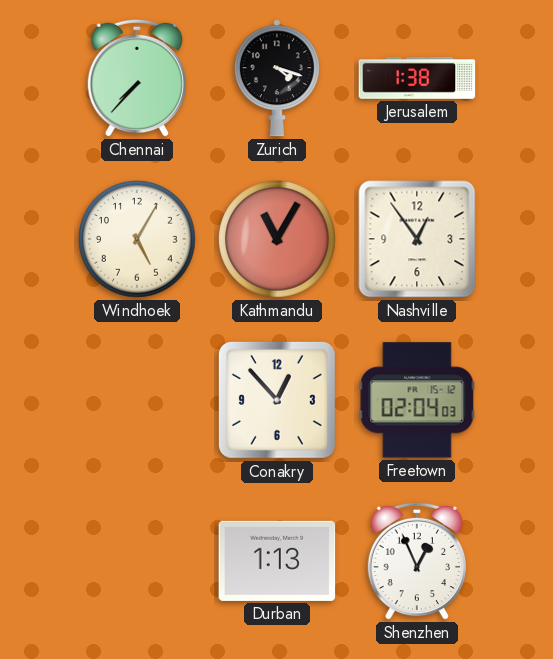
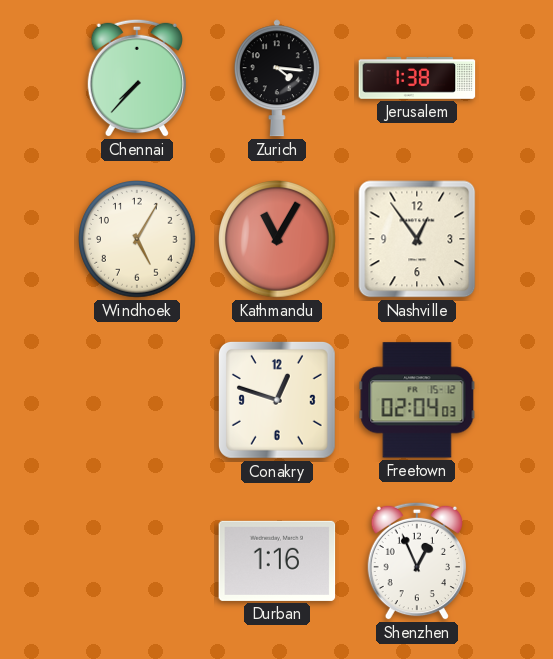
Zurich: 4:18 -> 4:16 (277, 78)
Conakry: 12:53 -> 12:48 (277, 400)
Durban: 1:13 -> 1:16 (277, 561)
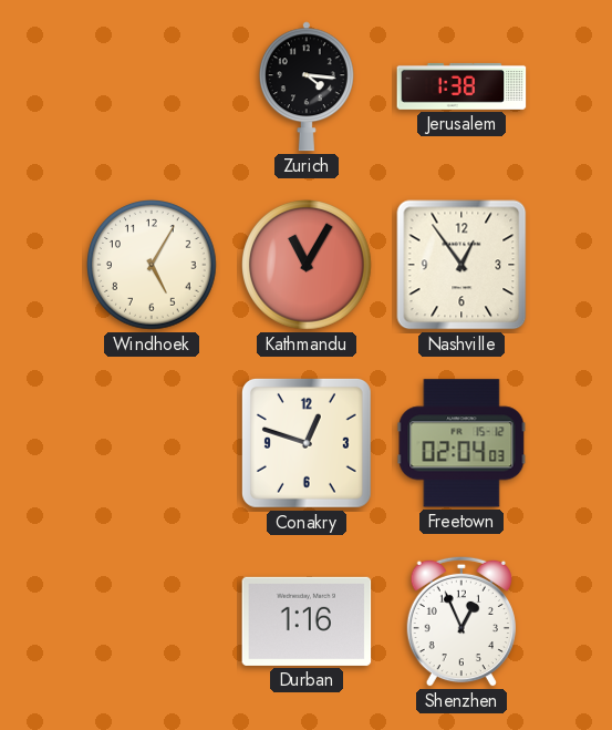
Chennai: 7:37 -> none (137, 78)
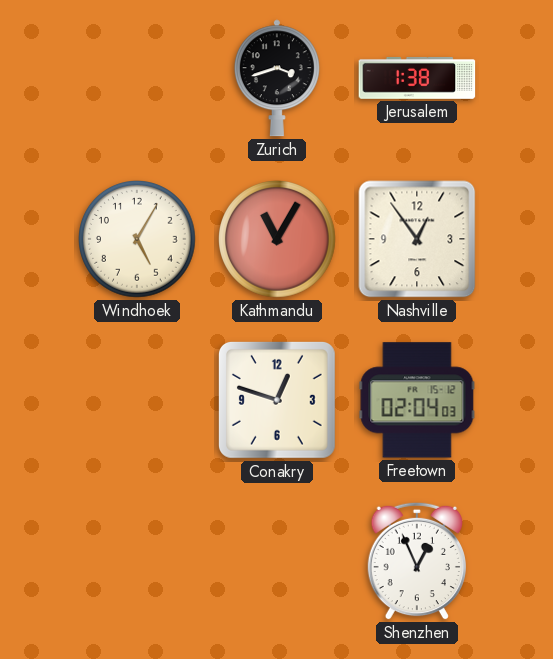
Zurich: 4:16 -> 3:42 (277, 78)
Durban: 1:16 -> none (307, 621)
